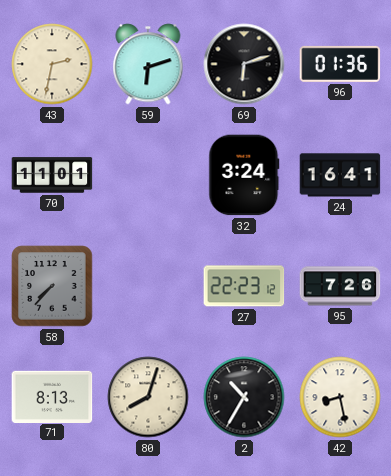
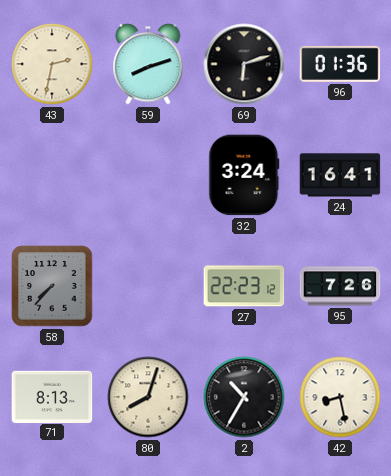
59: 6:12 -> 8:12 (148, 64)
70: 11:01 -> none (52, 175)
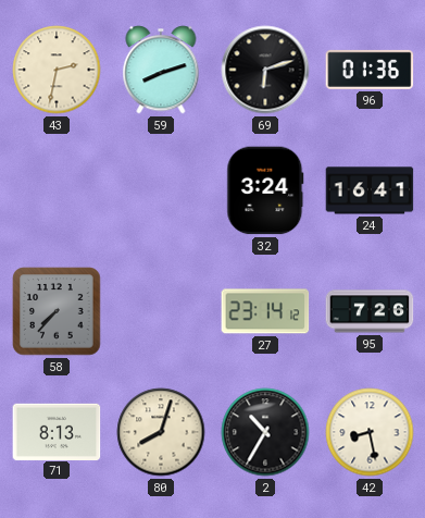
27: 22:23 -> 23:14 (265, 311)
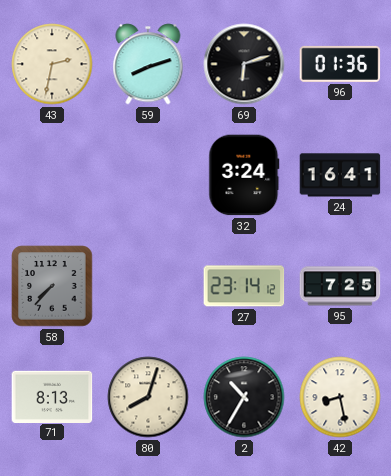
95: 7:26 -> 7:25 (340, 286)
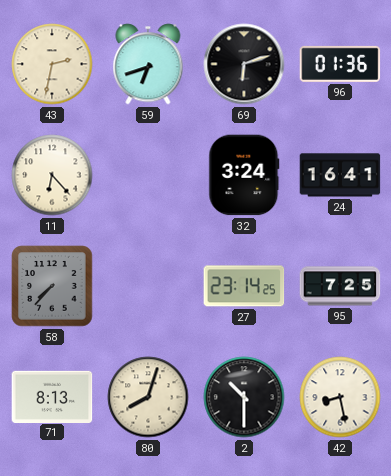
59: 8:12 -> 6:42 (148, 64)
11: none -> 6:23 (52, 175)
27: 23:14:12 -> 23:14:25 (244, 286)
2: 10:35 -> 10:30 (244, 397)
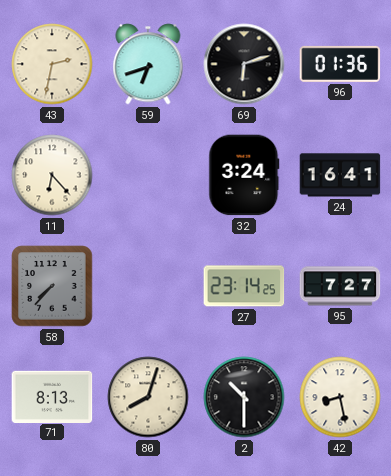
95: 7:25 -> 7:27 (340, 286)
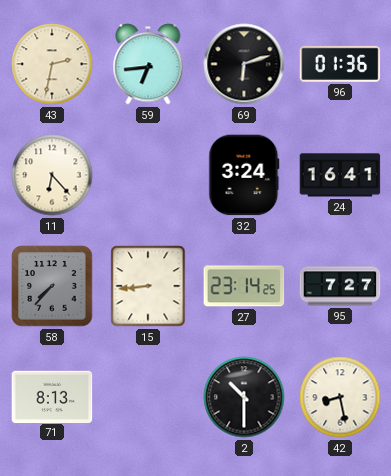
59: 6:42 -> 6:44 (148, 64)
15: none -> 8:44 (148, 286)
80: 8:03 -> none (148, 397)
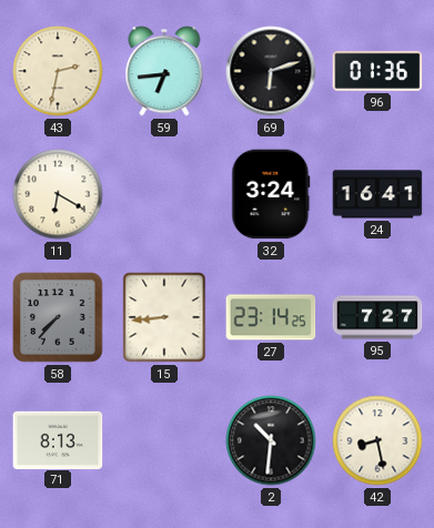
11: 6:23 -> 6:20 (58, 194)
2: 10:30 -> 10:31 (271, 440)
